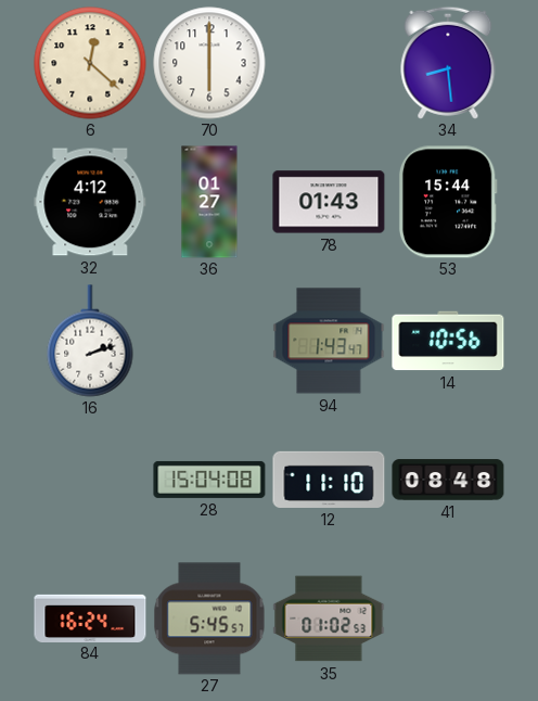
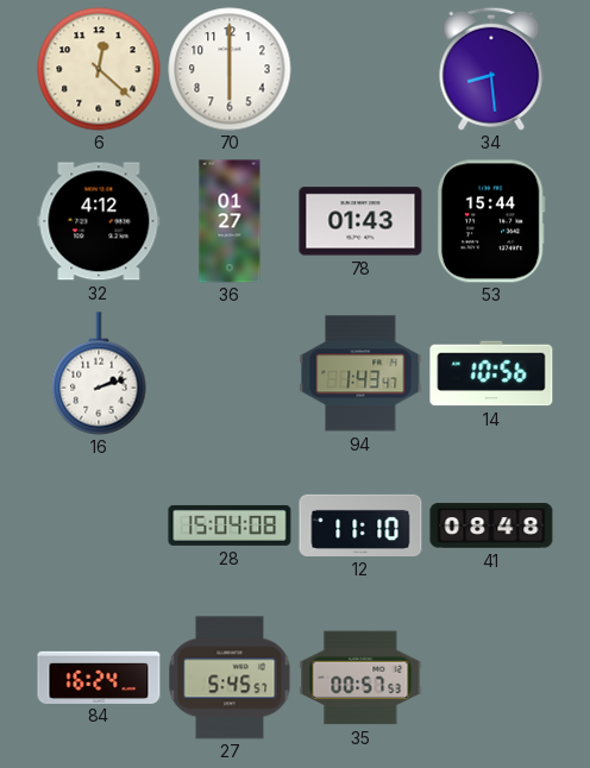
35: 01:02 -> 00:57 (360, 678)
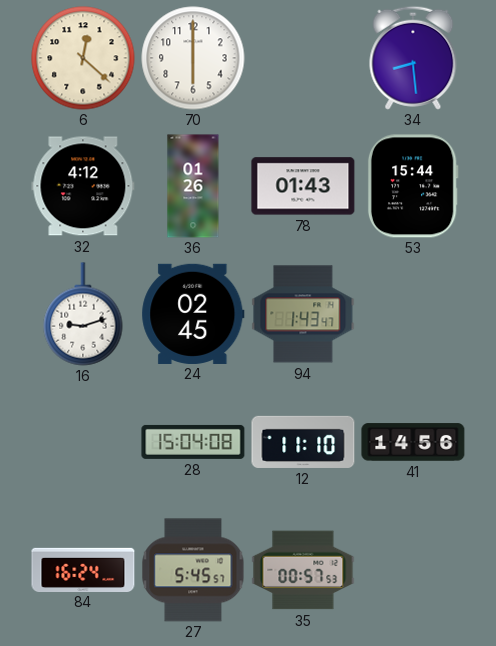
36: 01:27 -> 01:26 (193, 186)
16: 2:12 -> 9:12 (83, 314)
24: none -> 02:45 (193, 313)
14: 10:56 -> none (491, 373)
41: 08:48 -> 14:56 (413, 442)
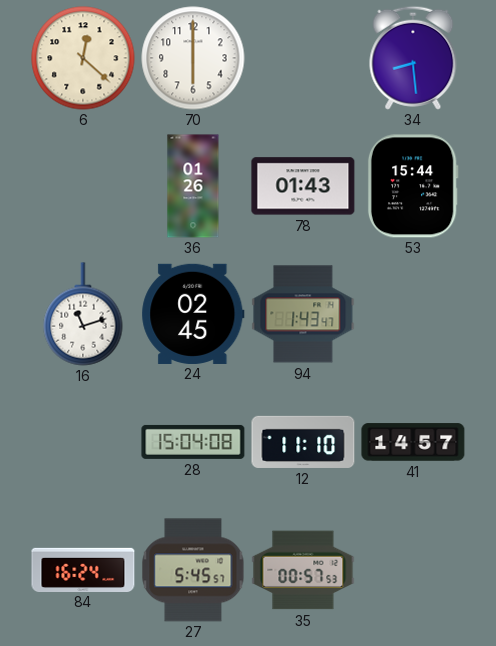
32: 4:12 -> none (83, 186)
16: 9:12 -> 11:12 (83, 314)
41: 14:56 -> 14:57 (413, 442)
